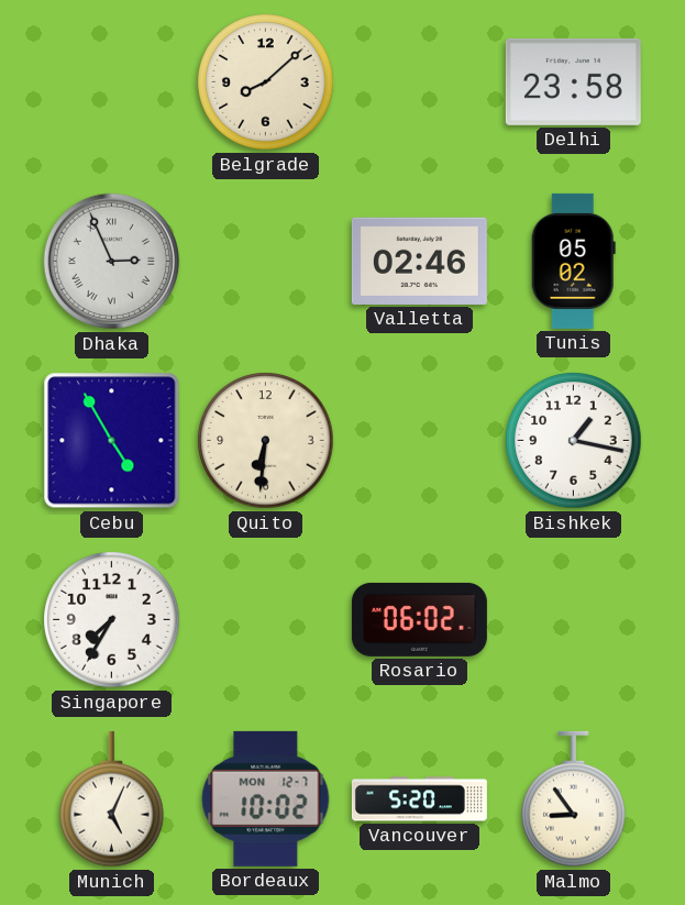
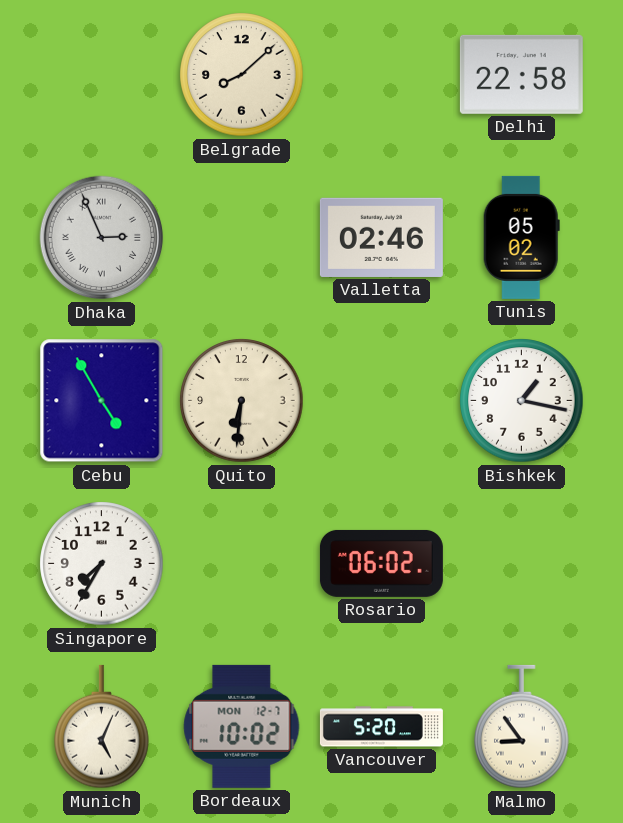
Delhi: 23:58 -> 22:58 (521, 74)
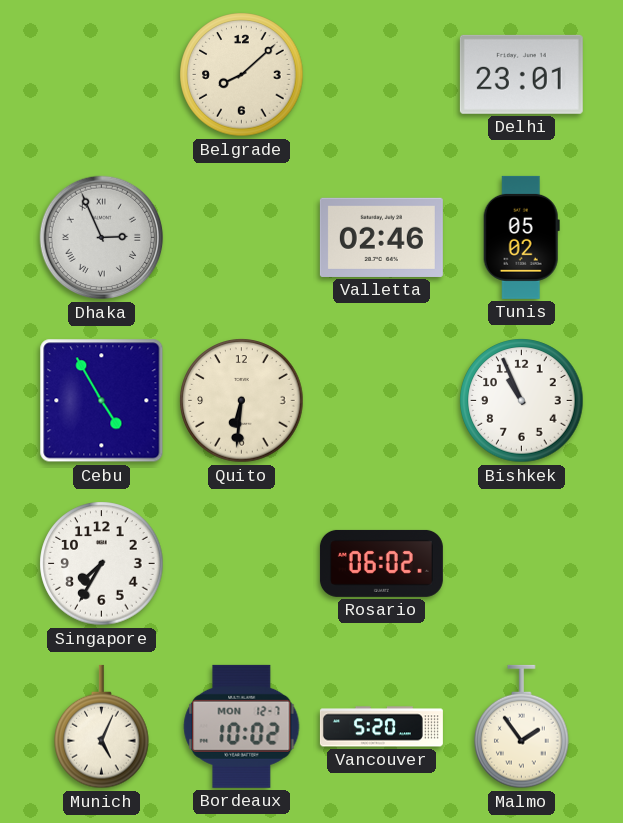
Delhi: 22:58 -> 23:01 (521, 74)
Bishkek: 1:17 -> 10:56 (522, 401)
Malmo: 8:54 -> 1:54 (522, 727)
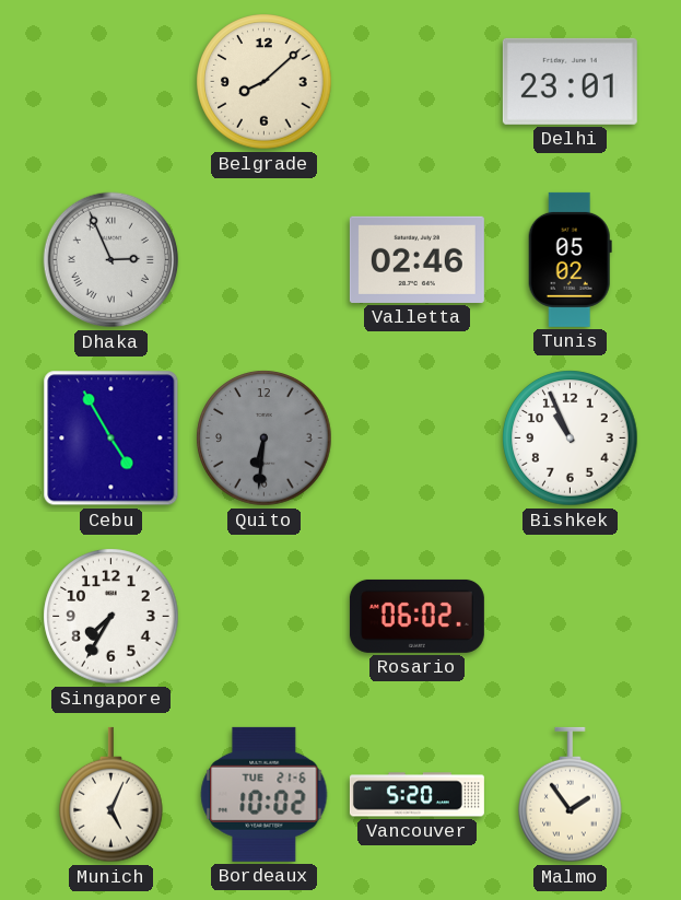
Quito dial: cream -> grey (265, 439)
Bordeaux date: MON 12-7 -> TUE 21-6 (265, 794)
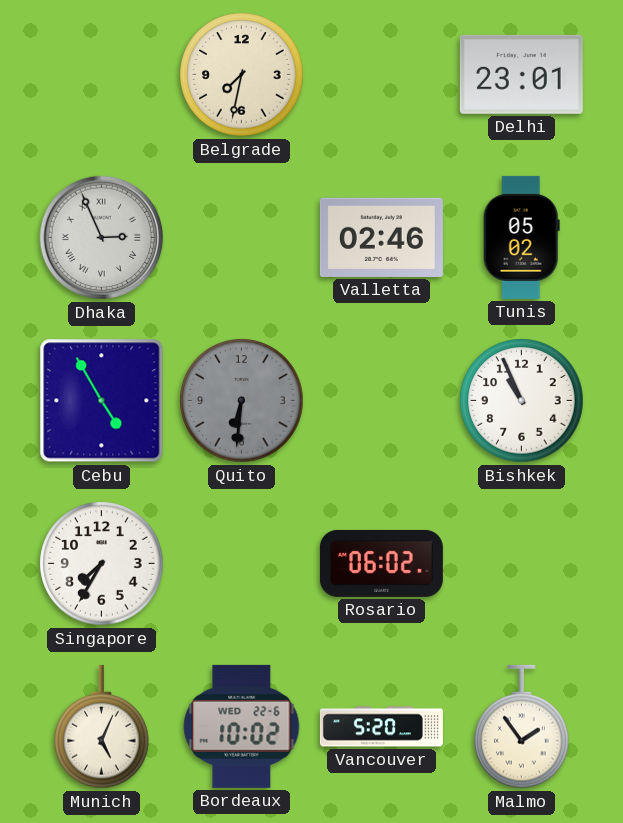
Belgrade: 8:08 -> 7:32 (242, 75)
Bordeaux date: TUE 21-6 -> WED 22-6 (242, 726)
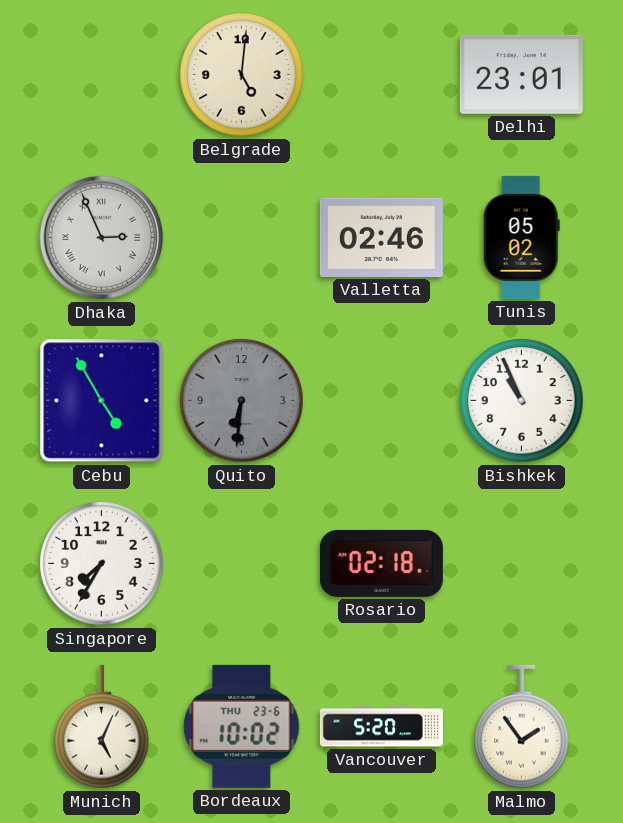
Belgrade: 7:32 -> 5:01 (242, 75)
Rosario: 06:02 -> 02:18 (381, 563)
Bordeaux date: WED 22-6 -> THU 23-6 (242, 726)
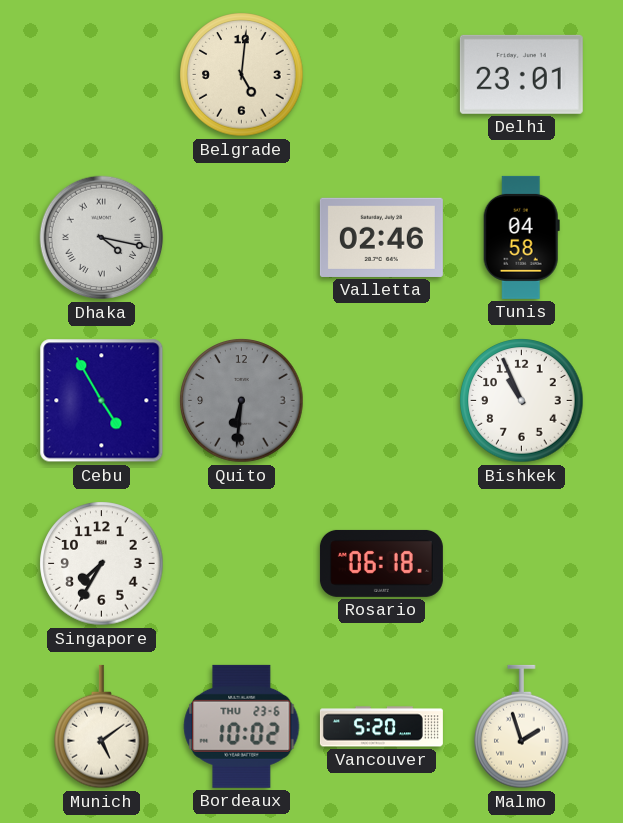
Dhaka: 2:56 -> 4:17 (102, 238)
Tunis: 05:02 -> 04:58 (521, 237)
Rosario: 02:18 -> 06:18 (381, 563)
Munich: 5:04 -> 5:09 (102, 727)
Malmo: 1:54 -> 1:57 (522, 727)
